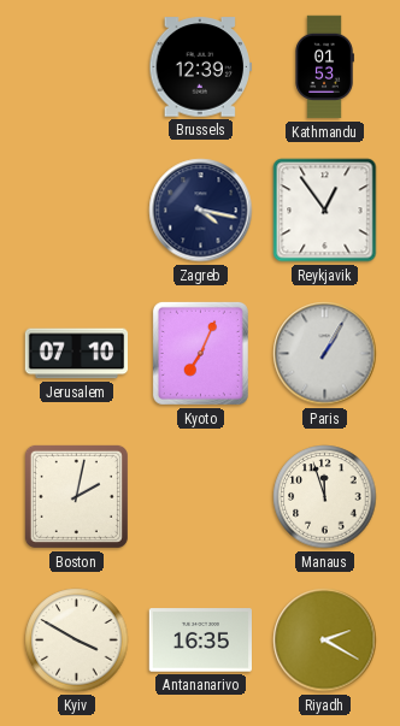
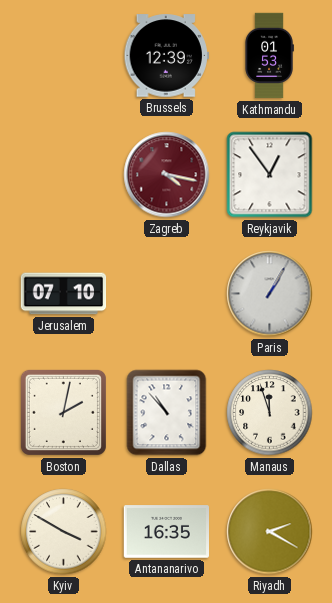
Zagreb dial: navy -> burgundy (167, 175)
Kyoto: 7:04 -> none (200, 353)
Dallas: none -> 10:53 (167, 413)
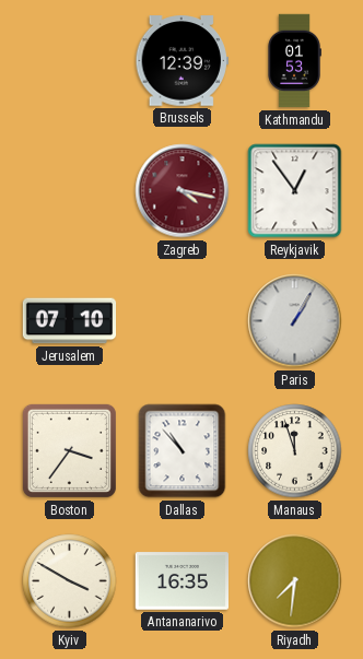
Boston: 2:02 -> 3:36 (69, 450)
Riyadh: 2:20 -> 7:31 (295, 581)
